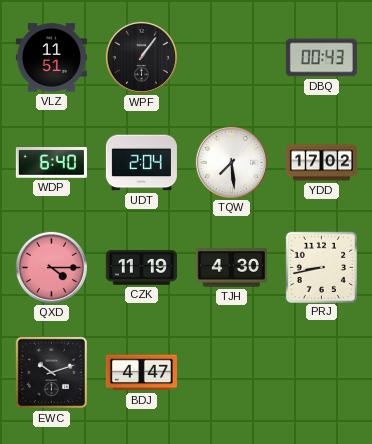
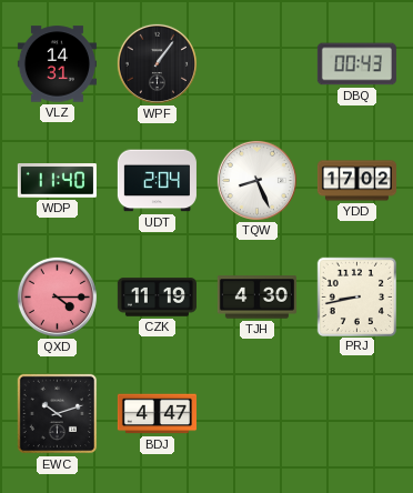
VLZ: 11:51 -> 14:31 (57, 64)
WDP: 6:40 -> 11:40 (57, 181)
TQW: 7:29 -> 8:26 (256, 180)
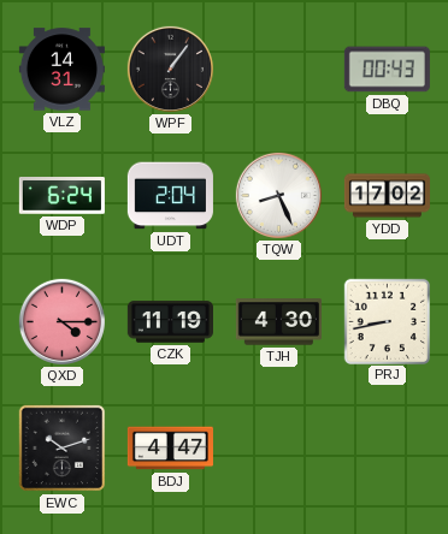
WDP: 11:40 -> 6:24 (61, 196)
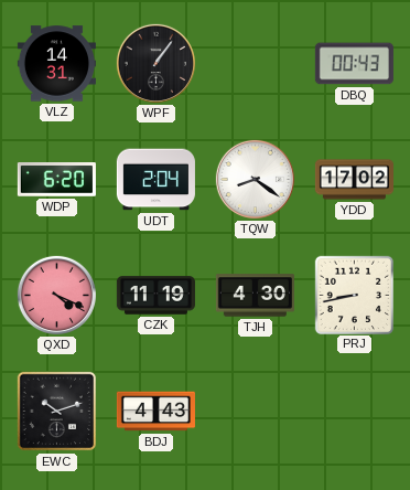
WDP: 6:24 -> 6:20 (56, 180)
TQW: 8:26 -> 8:21 (255, 179)
QXD: 4:15 -> 4:19 (56, 295)
BDJ: 4:47 -> 4:43 (155, 412)
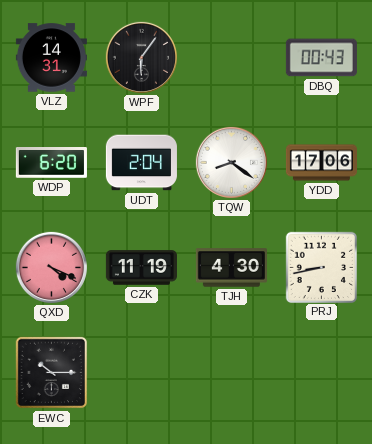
WPF: 1:06 -> 6:06 (141, 57)
YDD: 17:02 -> 17:06 (321, 163)
EWC: 10:12 -> 10:15 (52, 373)
BDJ: 4:43 -> none (155, 412)
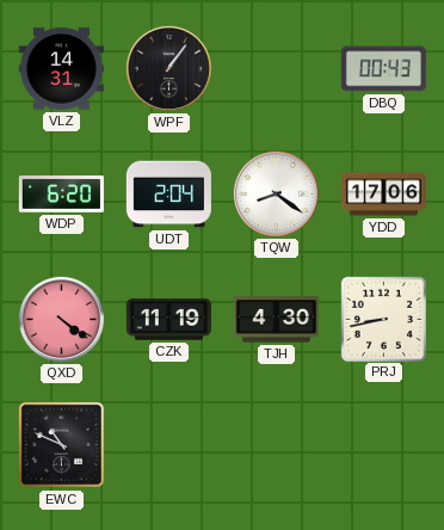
WPF: 6:06 -> 1:06 (168, 68)
QXD: 4:19 -> 4:21 (61, 319)
EWC: 10:15 -> 10:49 (62, 445)
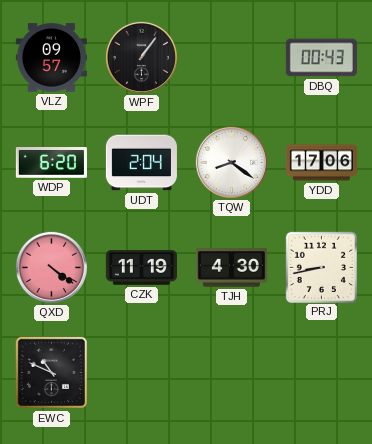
VLZ: 14:31 -> 09:57 (51, 58)
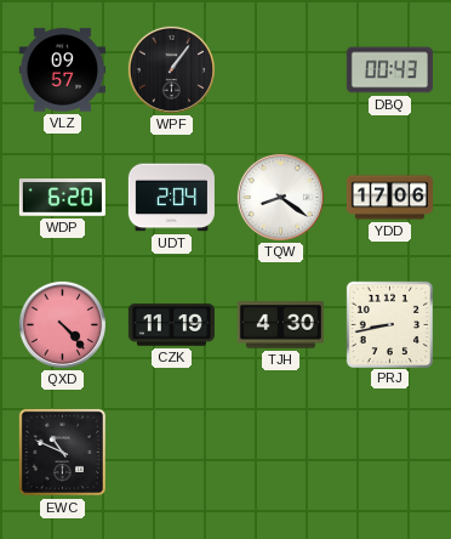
QXD: 4:21 -> 4:23 (62, 324)
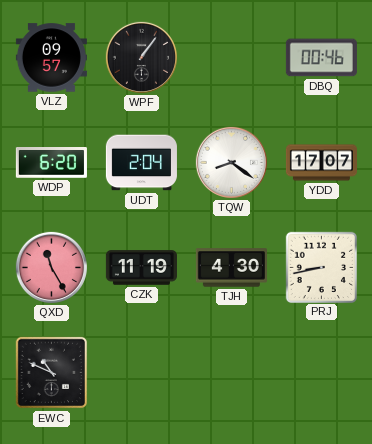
DBQ: 00:43 -> 00:46 (321, 58)
YDD: 17:06 -> 17:07 (321, 163)
QXD: 4:23 -> 11:25 (51, 267)
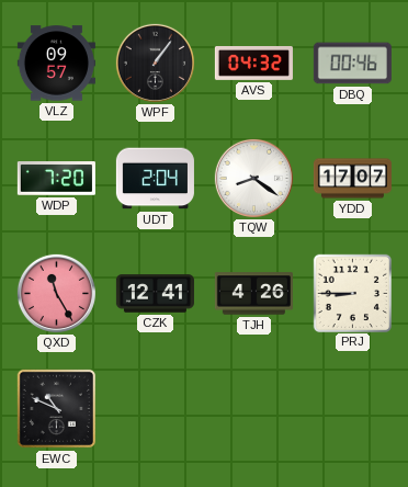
AVS: none -> 04:32 (253, 64)
WDP: 6:20 -> 7:20 (56, 179)
CZK: 11:19 -> 12:41 (155, 294)
TJH: 4:30 -> 4:26 (253, 294)
PRJ: 8:43 -> 8:45 (352, 293)
